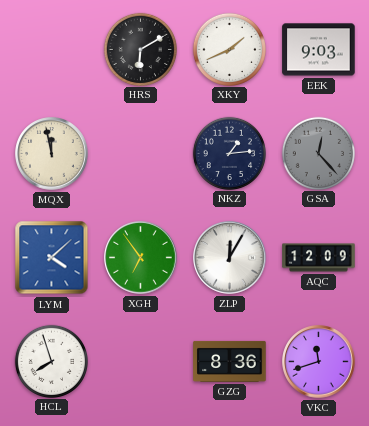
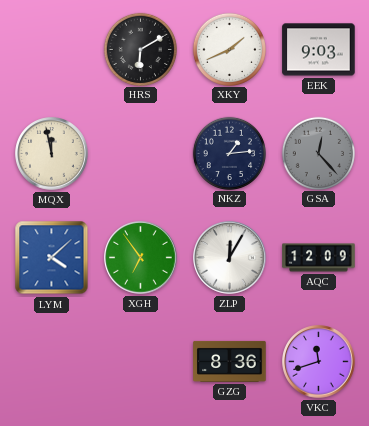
HCL: 7:57 -> none (51, 361)
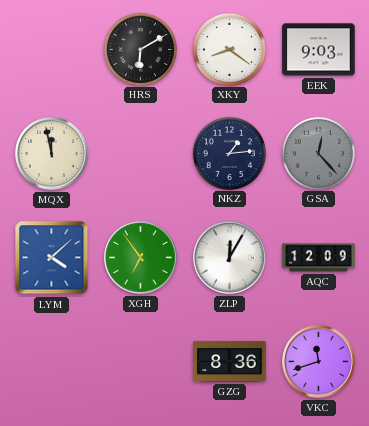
XKY: 1:41 -> 8:21 (229, 49)
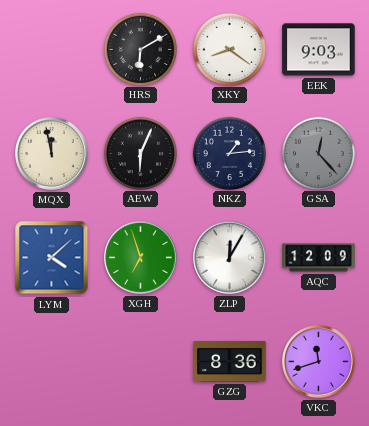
AEW: none -> 6:04 (140, 153)
XGH: 6:54 -> 6:57 (141, 258)
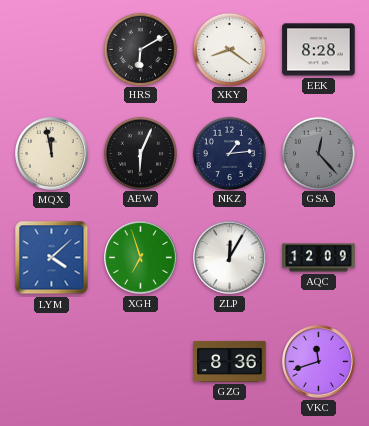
EEK: 9:03 -> 8:28 (319, 50)
